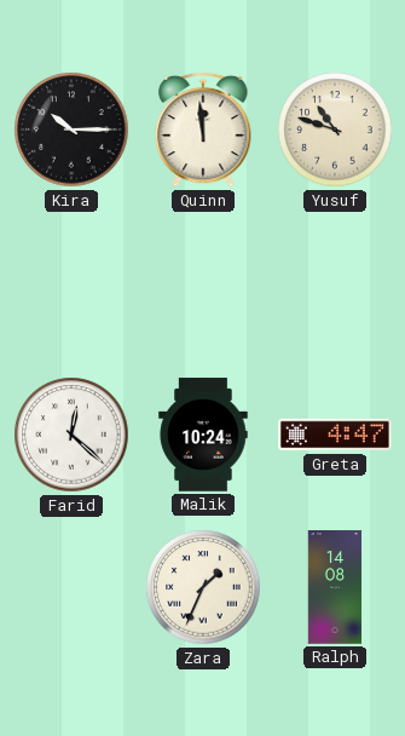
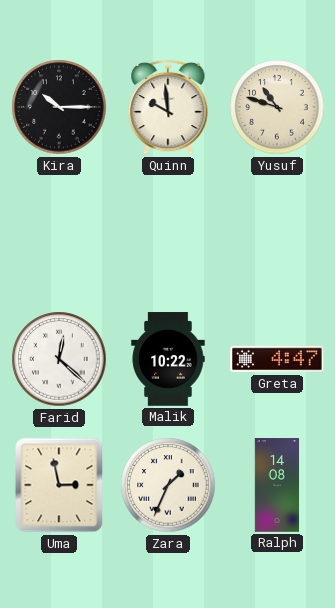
Quinn: 11:59 -> 9:59 (168, 107)
Malik: 10:24 -> 10:22 (168, 359)
Uma: none -> 2:58 (59, 485)
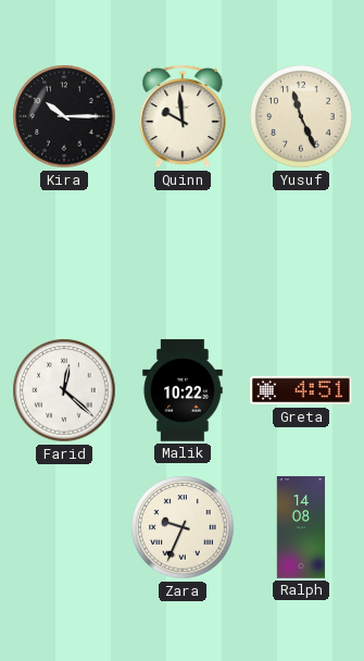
Yusuf: 10:48 -> 11:26 (301, 116)
Greta: 4:47 -> 4:51 (301, 390)
Uma: 2:58 -> none (59, 485)
Zara: 1:34 -> 9:34 (183, 527)
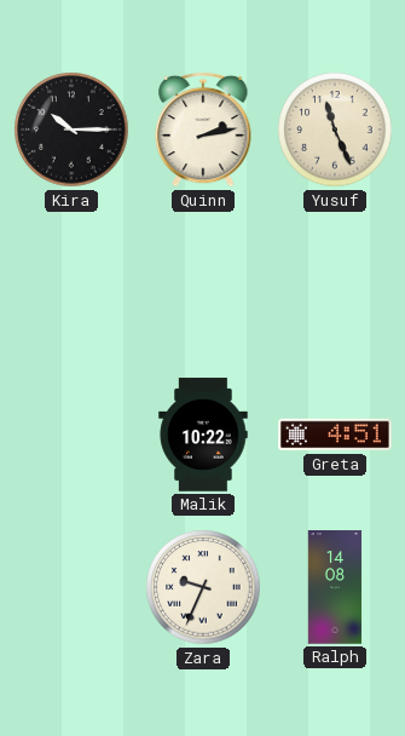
Quinn: 9:59 -> 2:13 (203, 130)
Farid: 12:22 -> none (64, 390)
